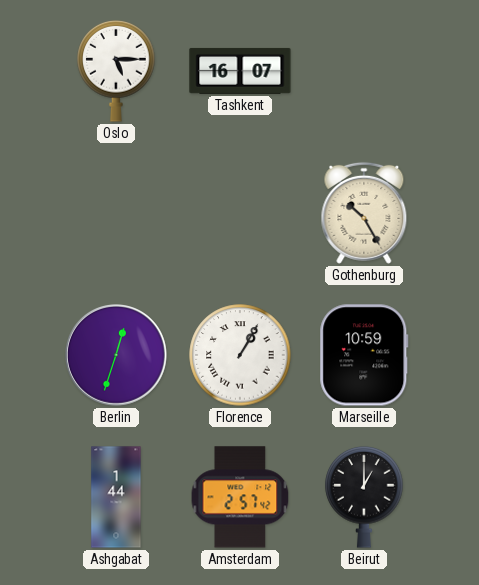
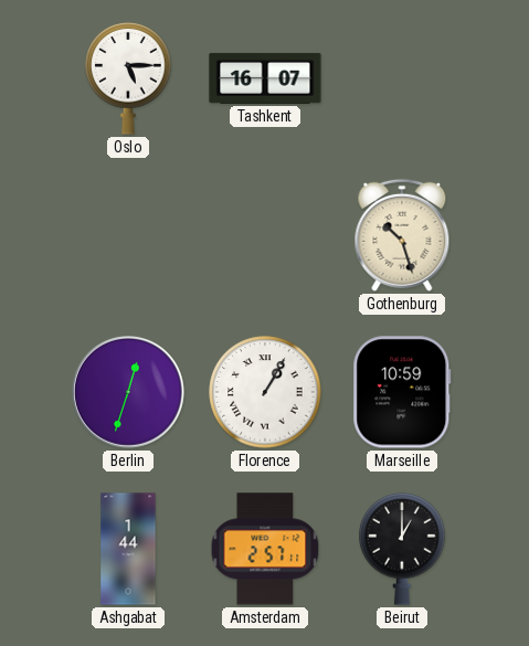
Gothenburg: 10:25 -> 10:27 (402, 235)
Amsterdam: 2:57:42 -> 2:57:11 (265, 549)
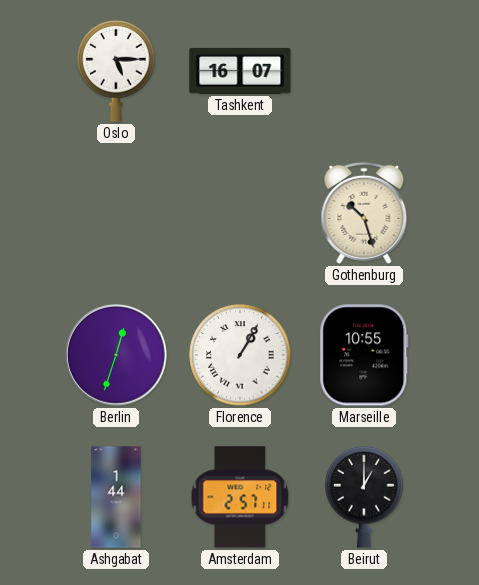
Marseille: 10:59 -> 10:55 (364, 355)
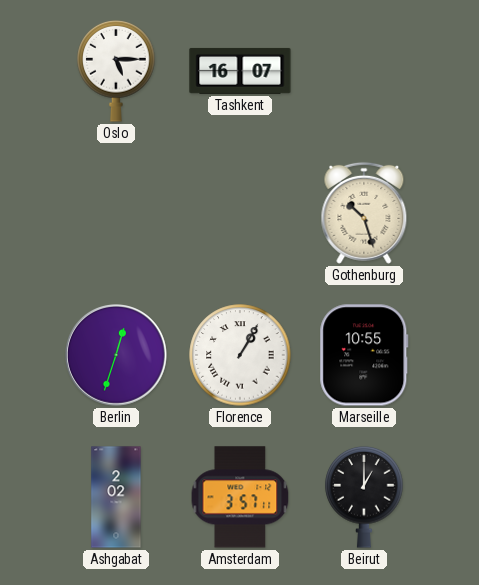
Ashgabat: 1:44 -> 2:02 (116, 497)
Amsterdam: 2:57 -> 3:57 (240, 497)
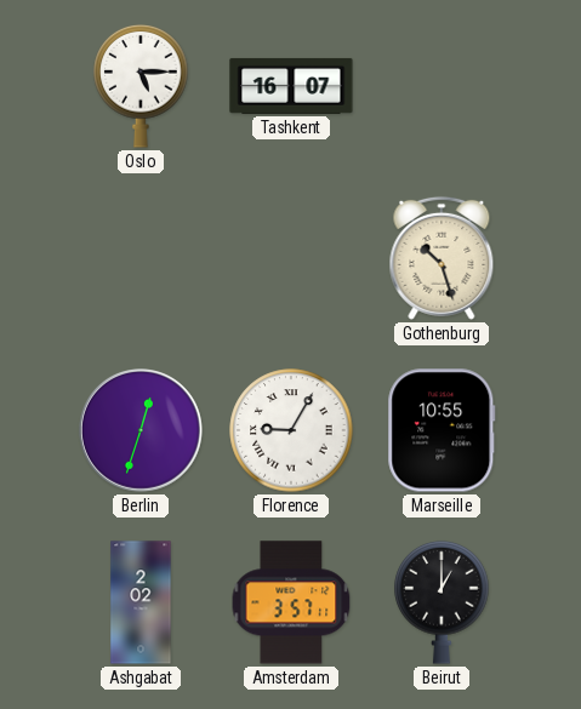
Florence: 1:05 -> 9:05 (291, 430)
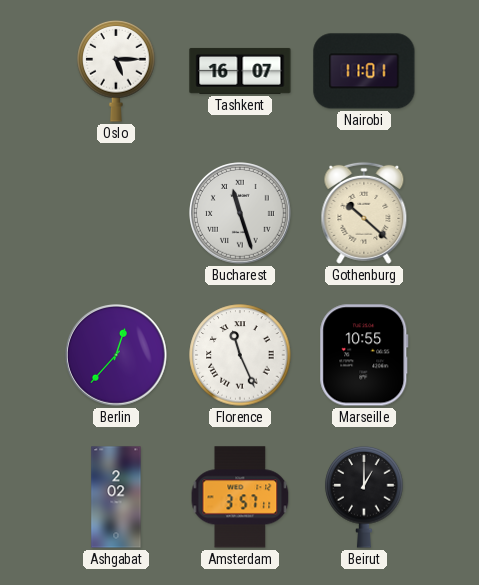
Nairobi: none -> 11:01 (364, 71)
Bucharest: none -> 11:27 (241, 214)
Gothenburg: 10:27 -> 10:22 (364, 213)
Berlin: 12:33 -> 12:37 (117, 356)
Florence: 9:05 -> 11:26 (240, 355)
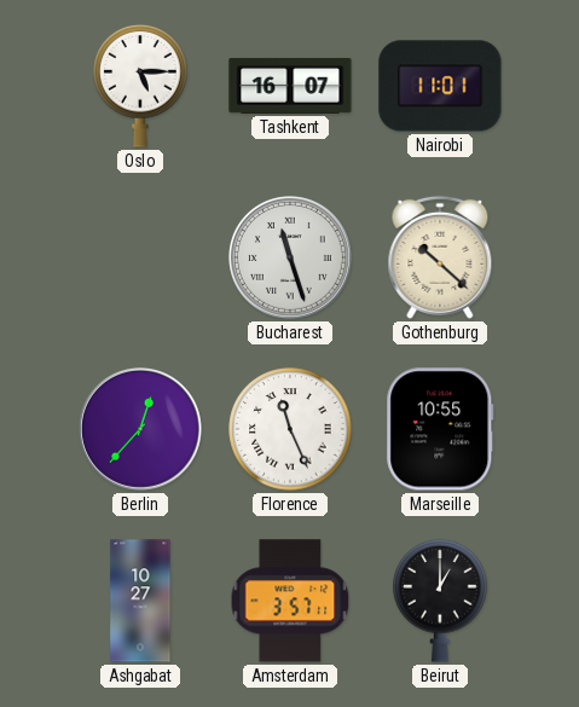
Ashgabat: 2:02 -> 10:27 (140, 601)
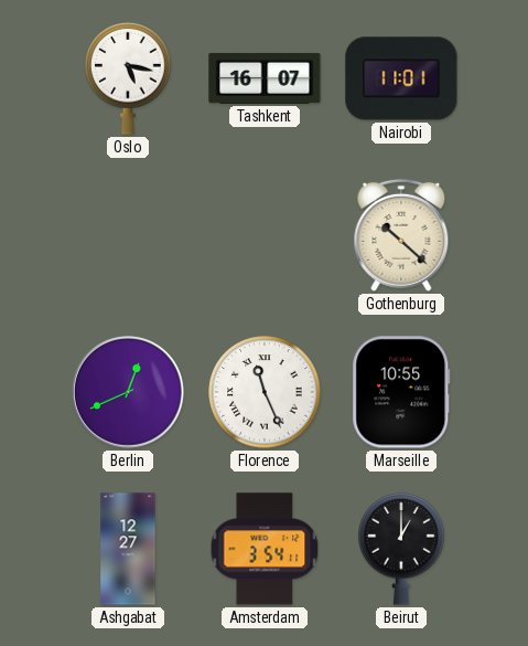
Oslo: 5:15 -> 5:17 (128, 78)
Bucharest: 11:27 -> none (291, 259)
Berlin: 12:37 -> 12:41 (129, 393)
Ashgabat: 10:27 -> 12:27 (128, 549)
Amsterdam: 3:57 -> 3:54 (265, 549)
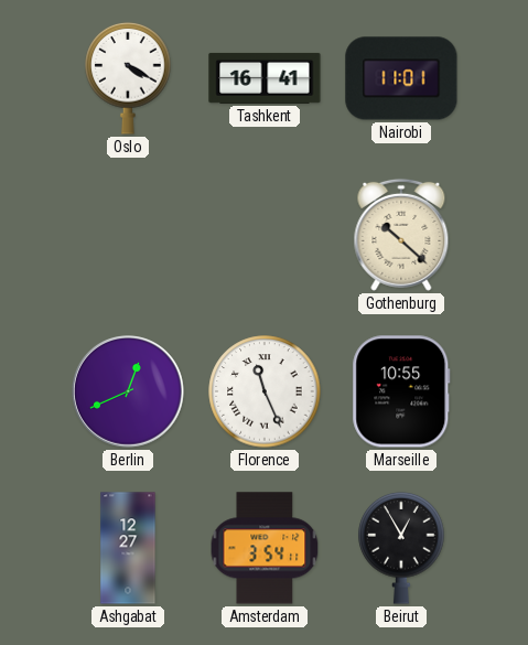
Oslo: 5:17 -> 4:20 (128, 78)
Tashkent: 16:07 -> 16:41 (265, 78)
Beirut: 1:00 -> 12:55 (401, 548)
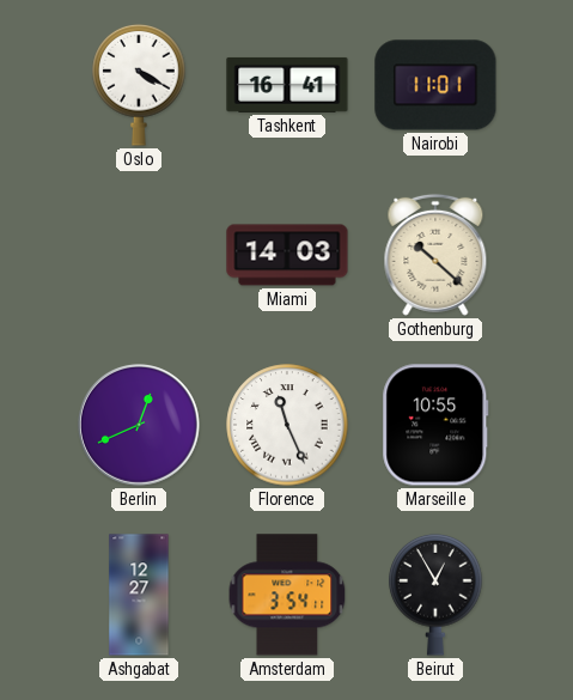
Miami: none -> 14:03 (287, 255)
